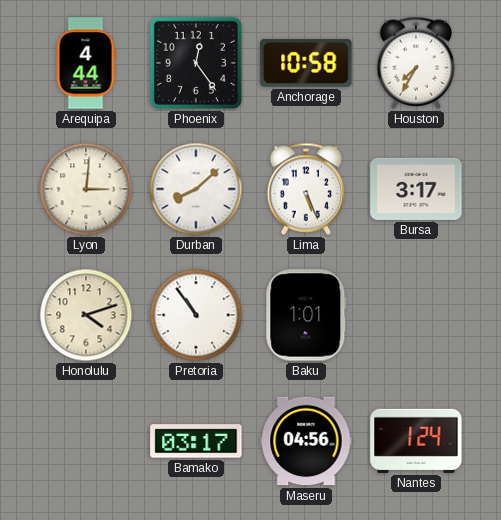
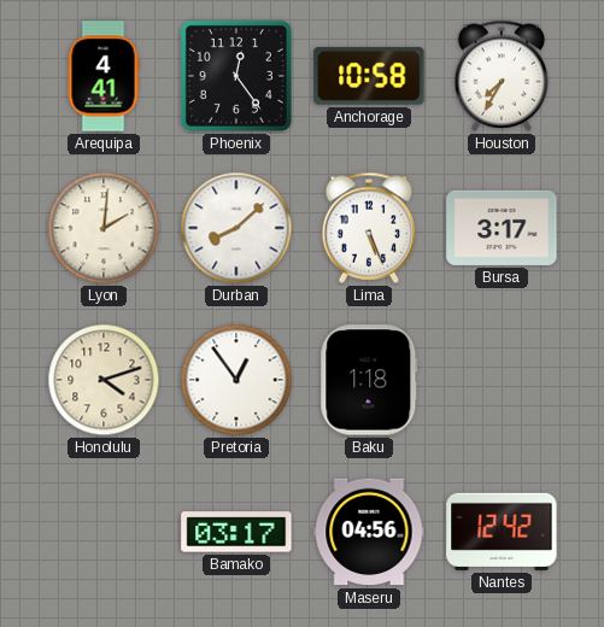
Arequipa: 4:44 -> 4:41 (104, 76)
Lyon: 3:01 -> 2:01 (104, 228)
Pretoria: 10:54 -> 12:54 (236, 380)
Baku: 1:01 -> 1:18 (369, 380)
Nantes: 1:24 -> 12:42 (502, 532)
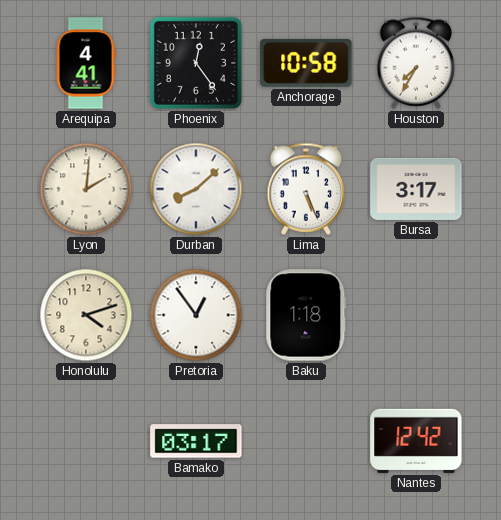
Maseru: 04:56 -> none (369, 532)
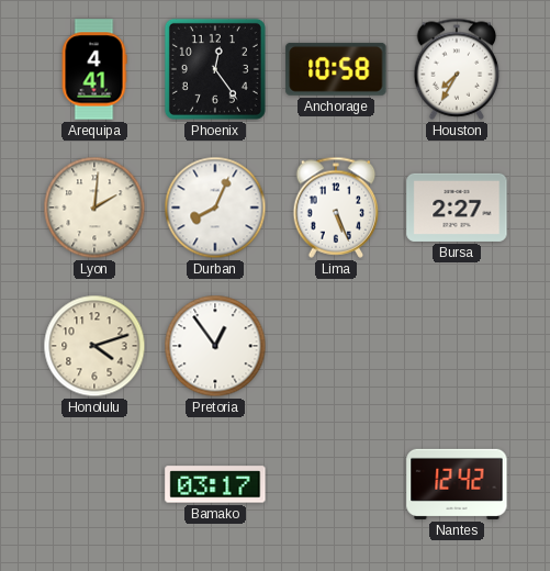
Durban: 8:08 -> 8:04 (215, 208)
Bursa: 3:17 -> 2:27 (457, 208)
Baku: 1:18 -> none (306, 315)
